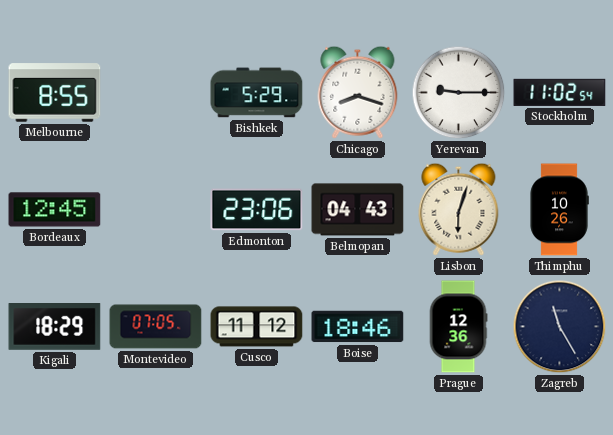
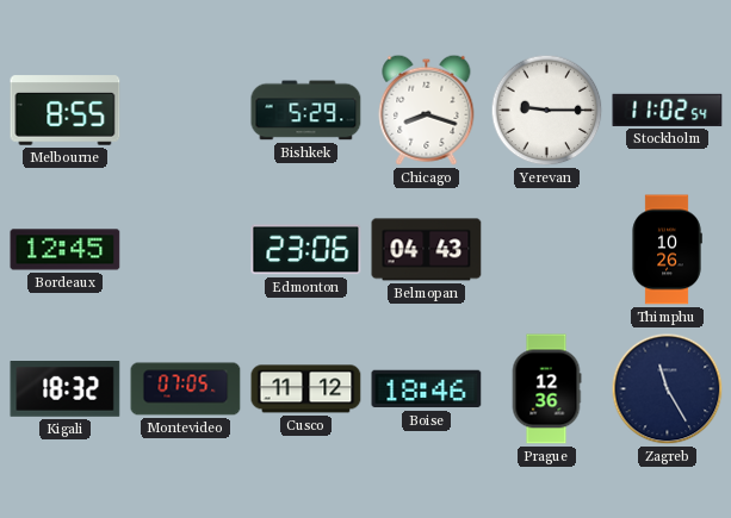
Lisbon: 6:03 -> none (459, 209)
Kigali: 18:29 -> 18:32 (66, 389)
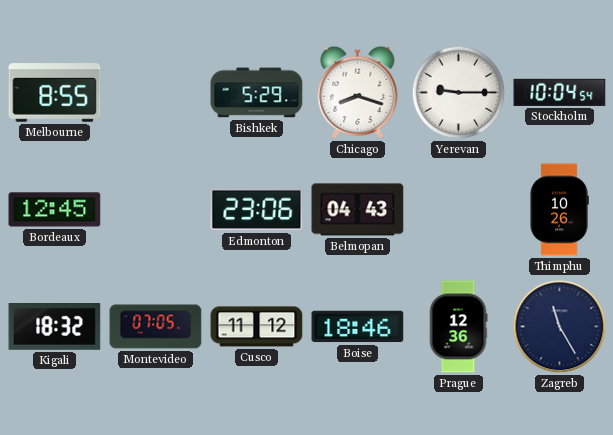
Stockholm: 11:02 -> 10:04 (560, 92)
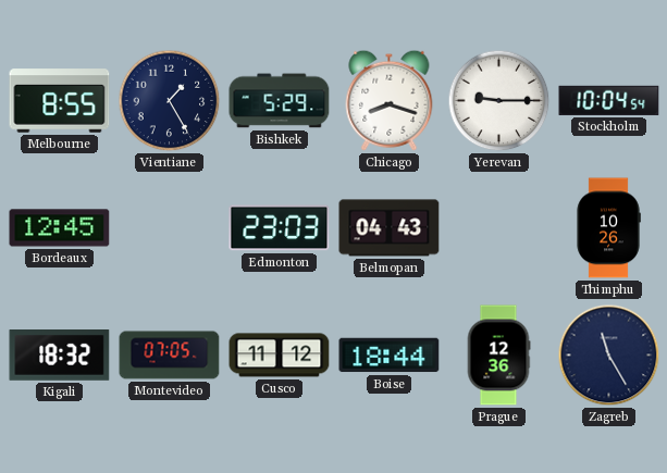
Vientiane: none -> 1:25 (170, 101)
Edmonton: 23:06 -> 23:03 (280, 228)
Boise: 18:46 -> 18:44 (390, 356)
